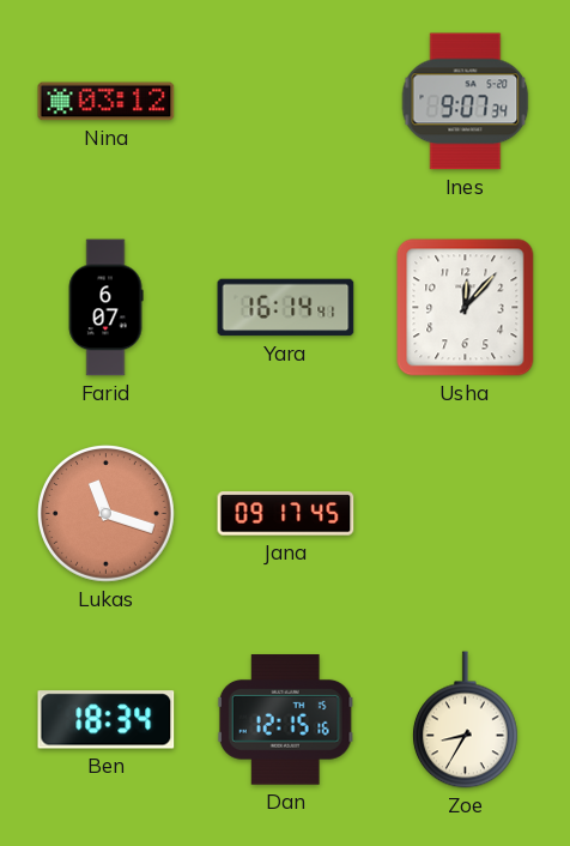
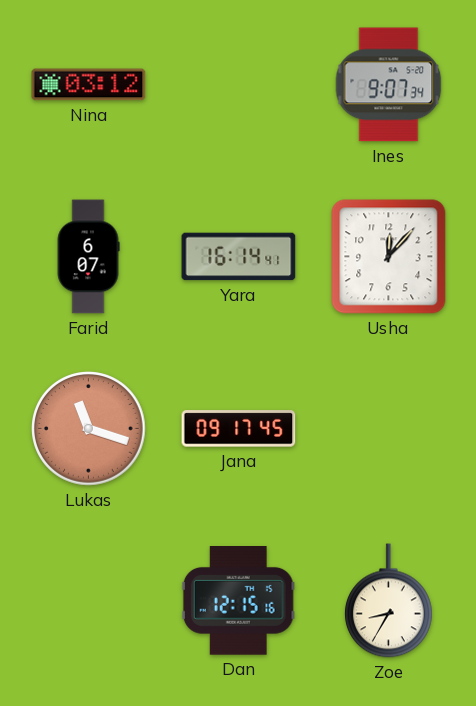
Ben: 18:34 -> none (107, 720)
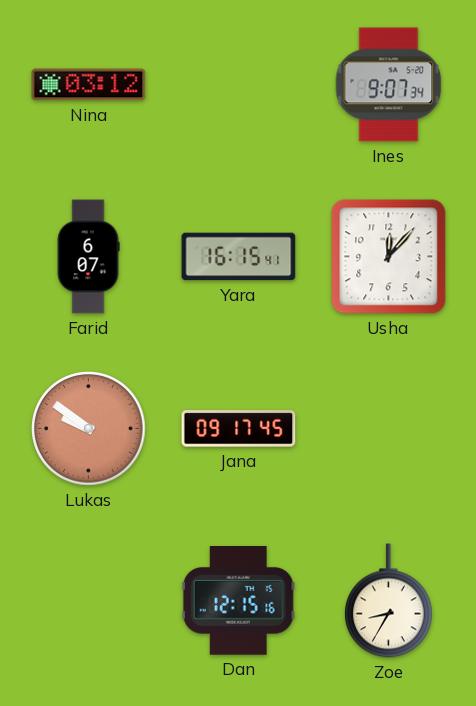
Yara: 16:14 -> 16:15 (239, 257)
Lukas: 11:18 -> 9:51 (89, 429)
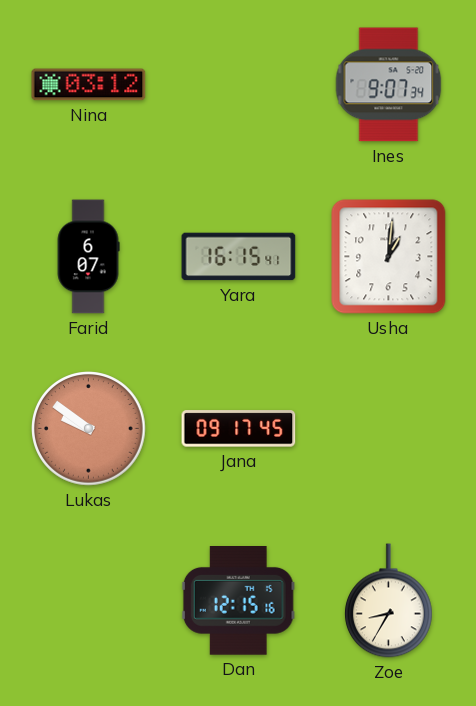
Usha: 12:07 -> 1:01 (389, 257)
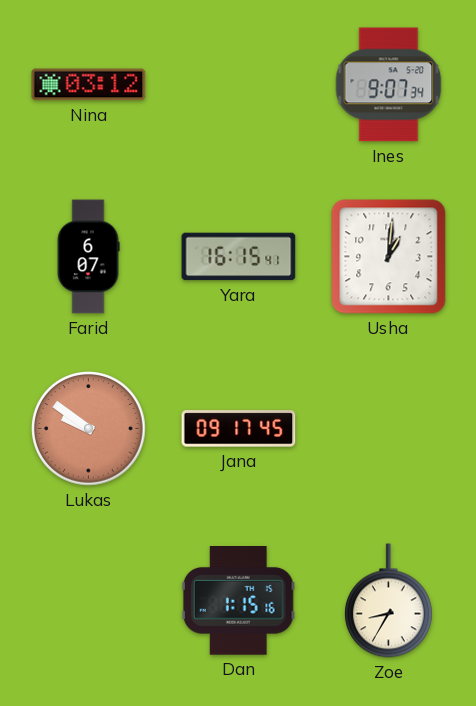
Dan: 12:15 -> 1:15 (238, 601)
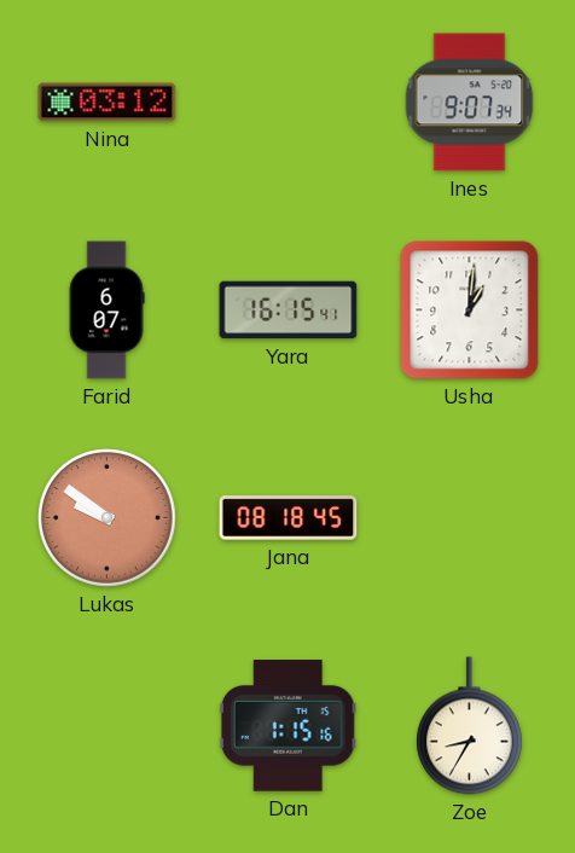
Jana: 09:17 -> 08:18 (289, 518)
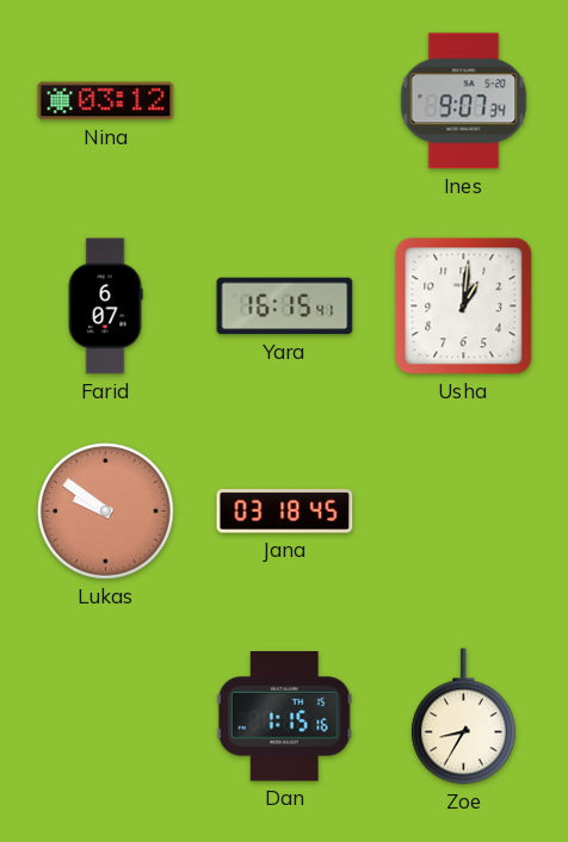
Jana: 08:18 -> 03:18 (285, 512)
